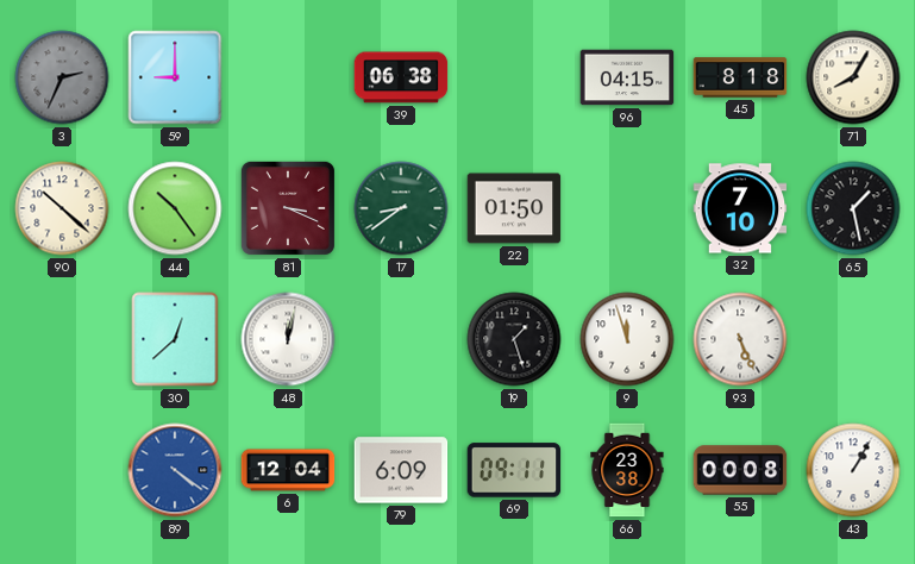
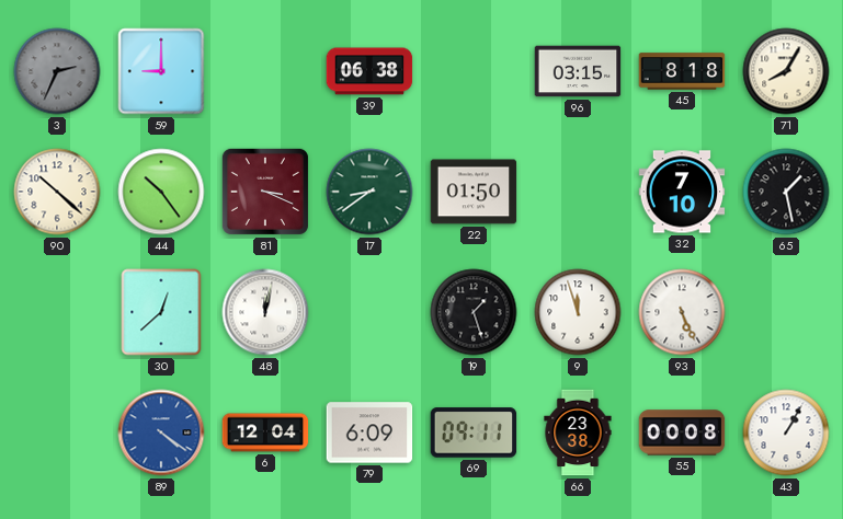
96: 04:15 -> 03:15 (578, 71)
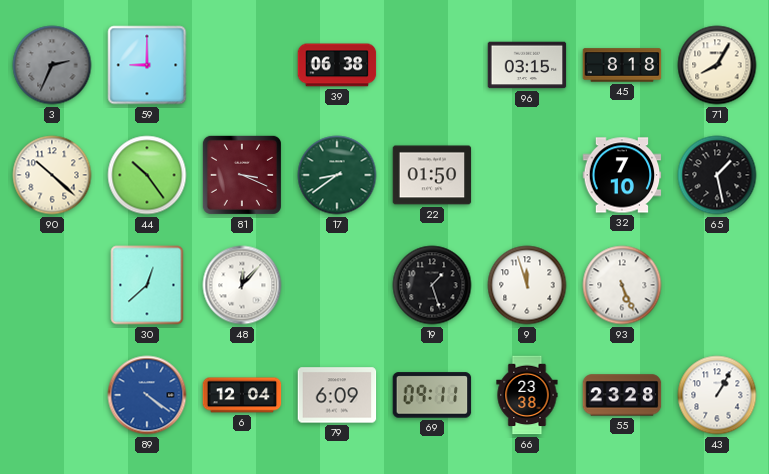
48: 12:02 -> 12:07 (242, 285)
55: 00:08 -> 23:28 (622, 395)
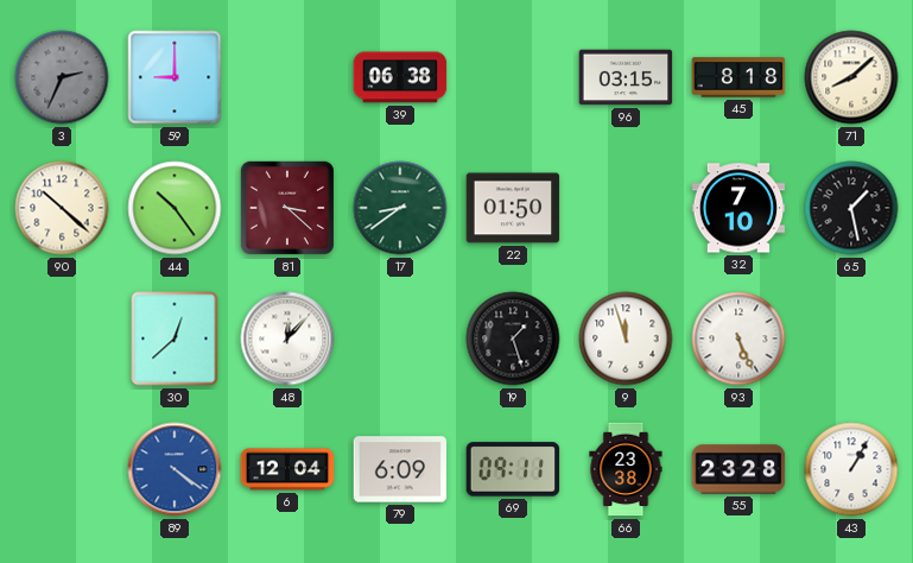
71: 8:05 -> 8:08 (851, 77)
81: 3:19 -> 3:22 (287, 208)
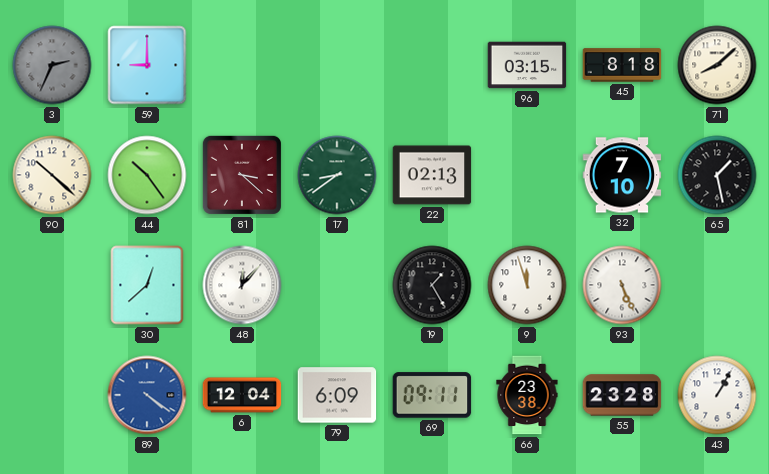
39: 06:38 -> none (400, 77)
22: 01:50 -> 02:13 (432, 175)
19: 1:27 -> 1:25 (432, 285)
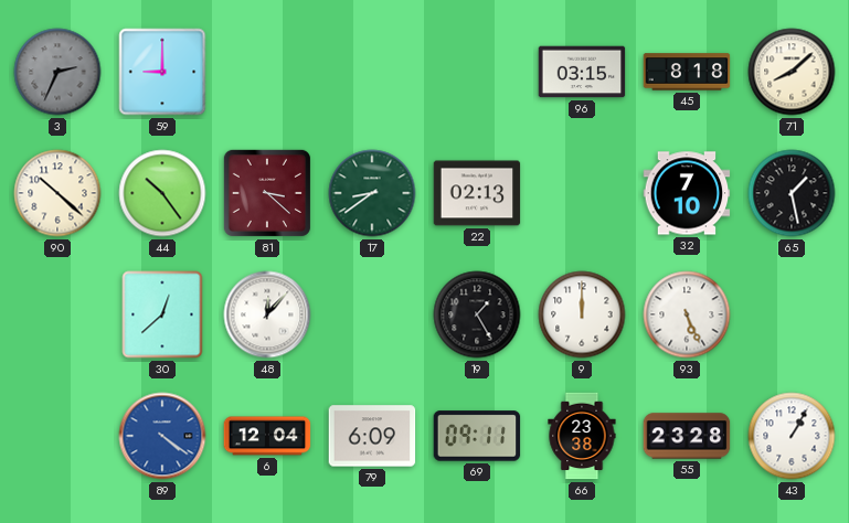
9: 11:57 -> 12:00 (582, 314)
